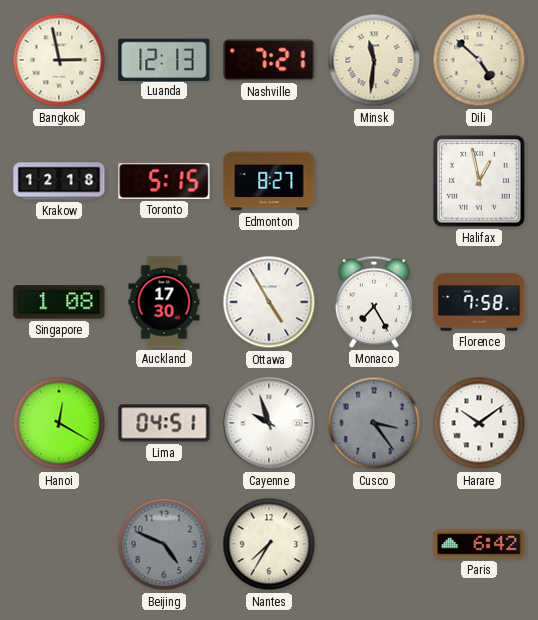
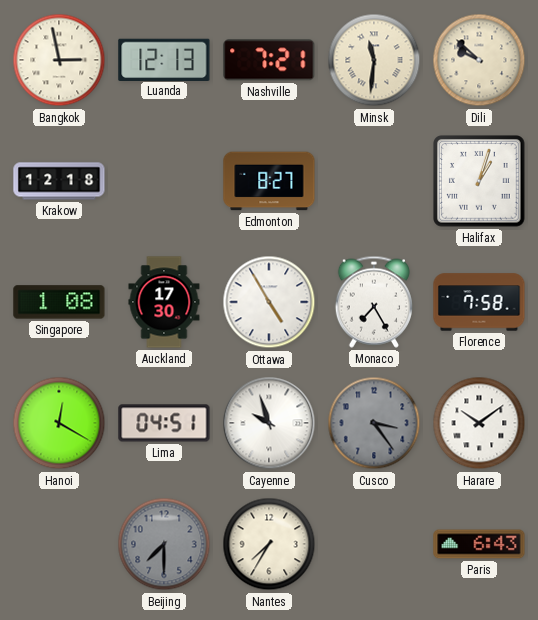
Dili: 4:52 -> 9:52 (479, 60)
Toronto: 5:15 -> none (164, 181)
Halifax: 12:58 -> 1:03 (480, 182)
Beijing: 4:49 -> 7:30 (164, 544)
Paris: 6:42 -> 6:43 (479, 544)
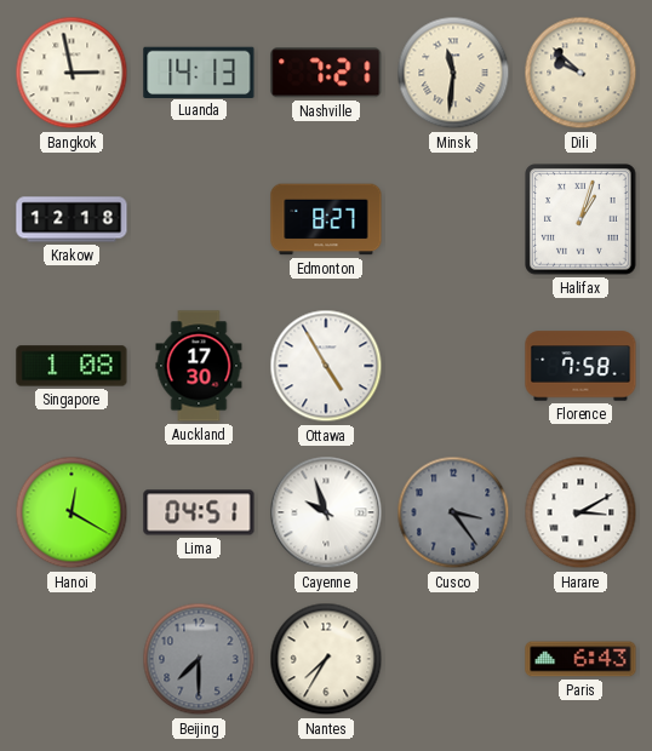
Luanda: 12:13 -> 14:13 (199, 71)
Monaco: 7:25 -> none (374, 302)
Harare: 10:09 -> 3:10 (580, 512)
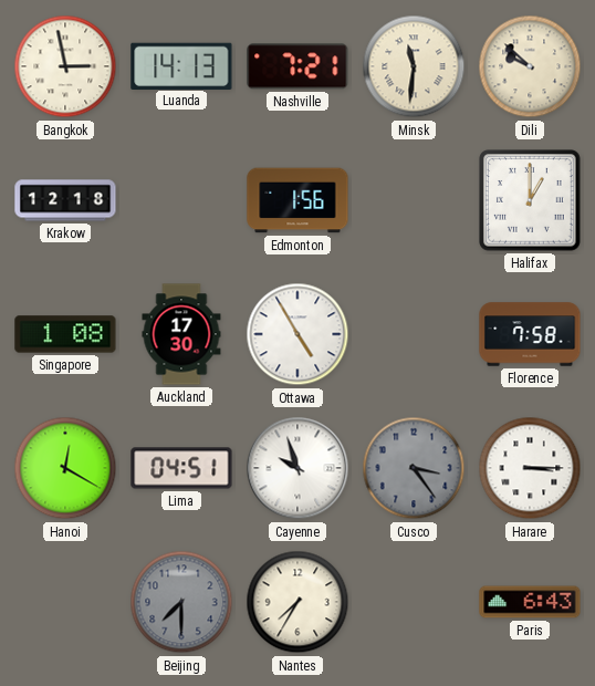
Edmonton: 8:27 -> 1:56 (297, 200)
Halifax: 1:03 -> 1:00 (531, 201)
Harare: 3:10 -> 3:15 (530, 468)
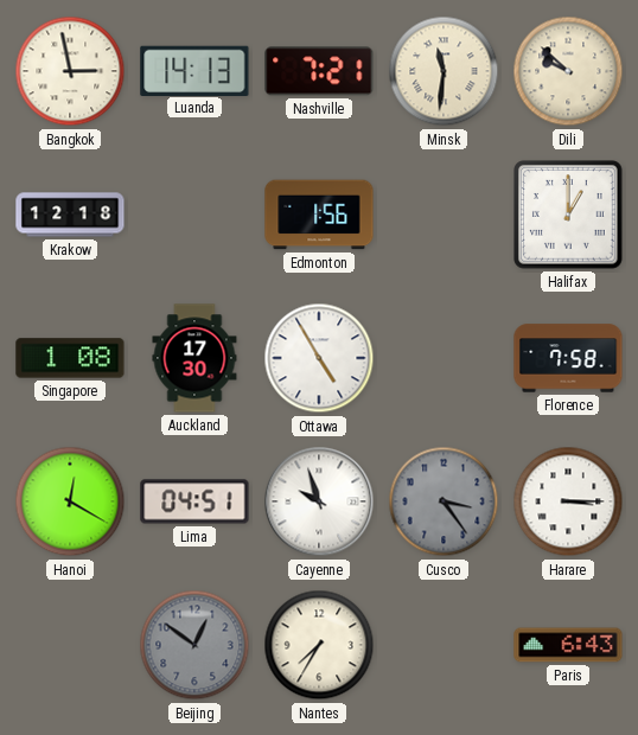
Beijing: 7:30 -> 12:51 (194, 645)
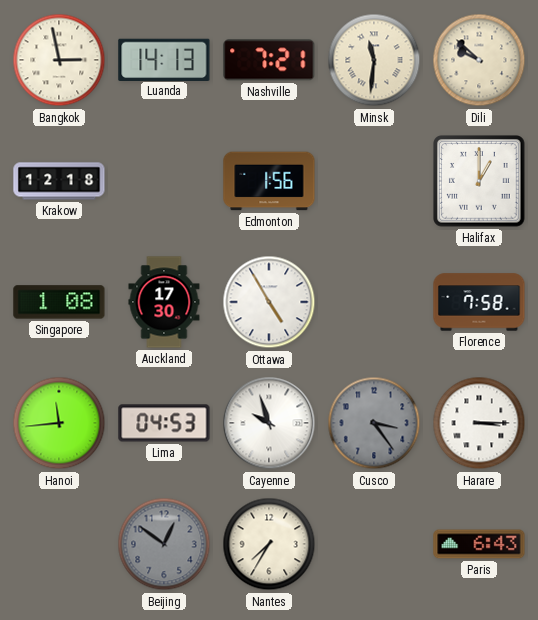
Hanoi: 12:20 -> 11:44 (59, 423)
Lima: 04:51 -> 04:53 (164, 423)
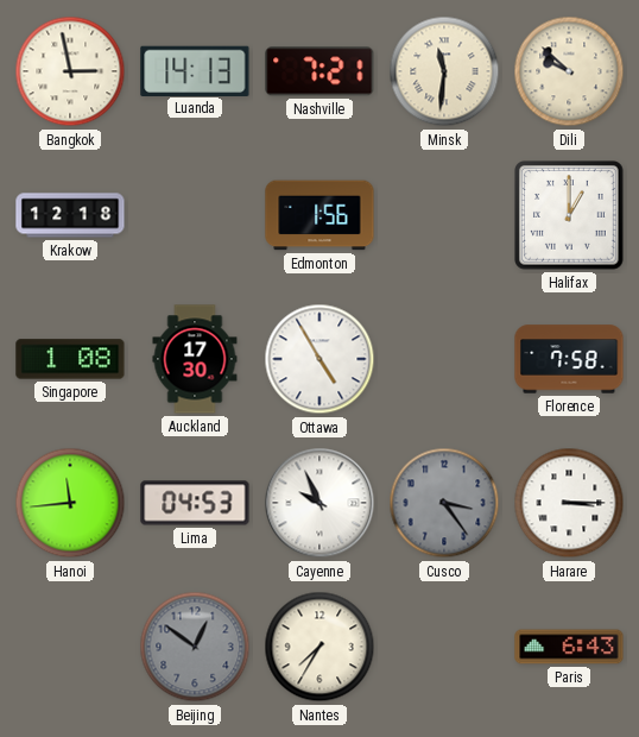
Cayenne: 9:57 -> 9:56 (319, 503)
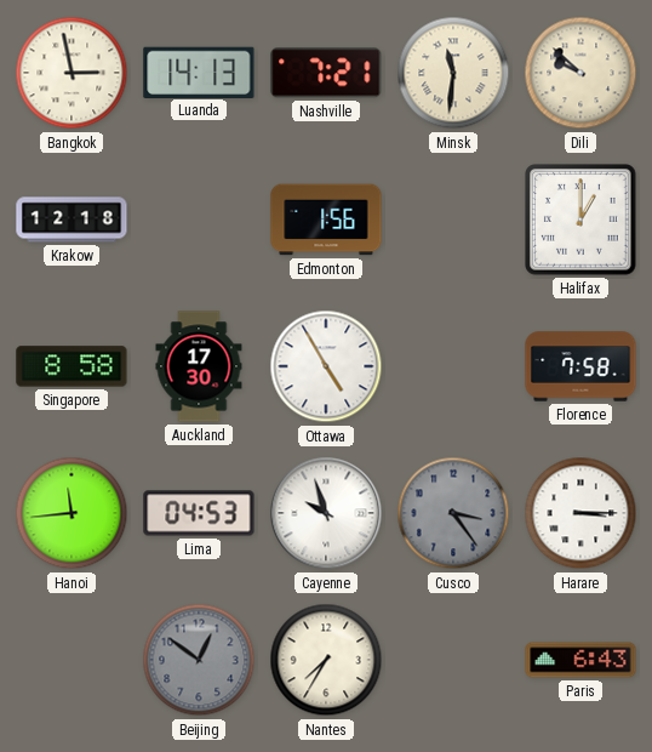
Singapore: 1:08 -> 8:58 (72, 366)
Cayenne: 9:56 -> 9:57 (326, 513)
